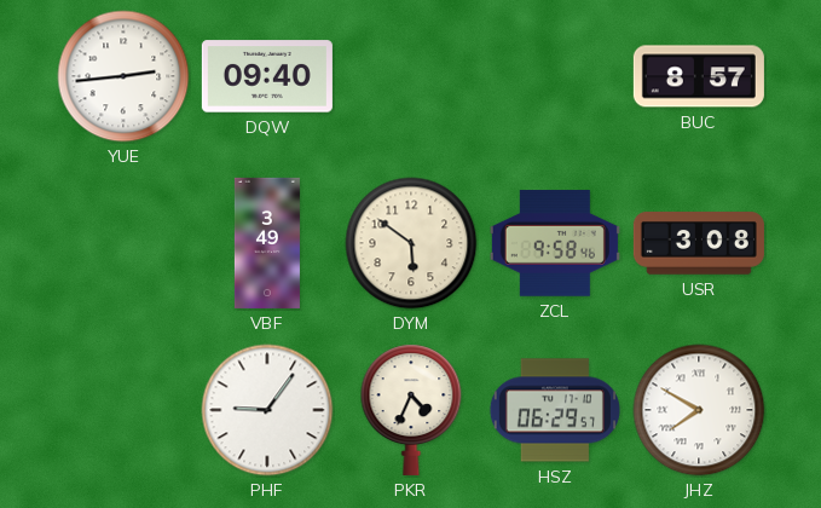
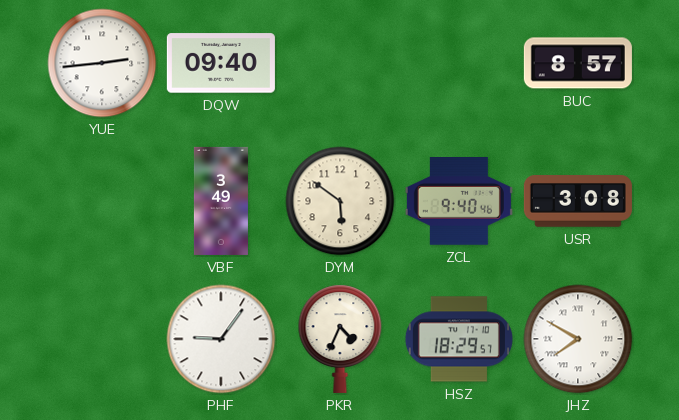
ZCL: 9:58 -> 9:40 (459, 202)
HSZ: 06:29 -> 18:29 (459, 339)
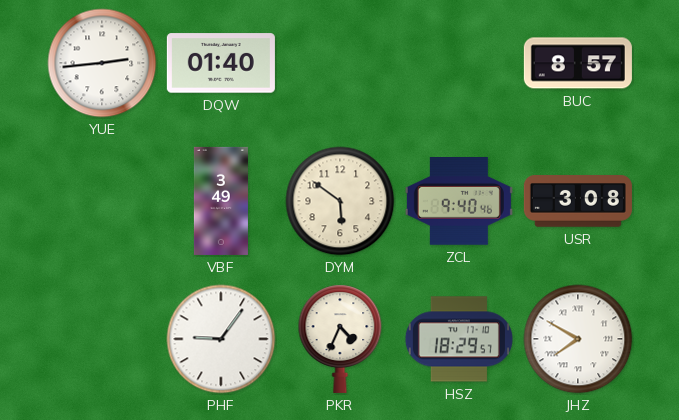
DQW: 09:40 -> 01:40 (221, 63)
